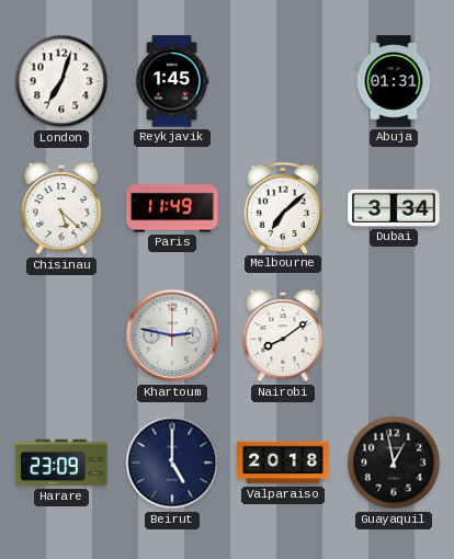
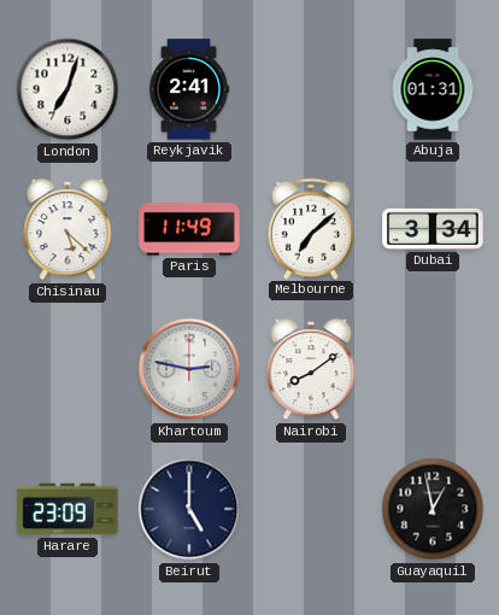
Reykjavik: 1:45 -> 2:41 (189, 89)
Valparaiso: 20:18 -> none (283, 463)
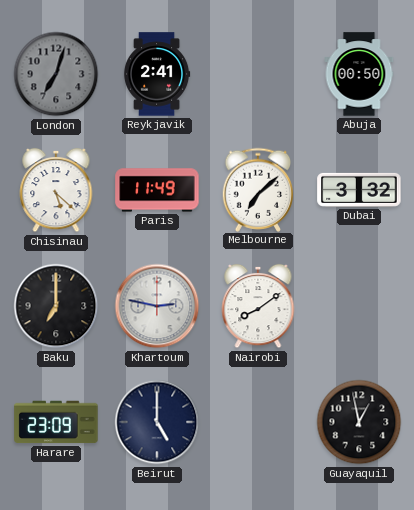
London dial: white -> grey (56, 74)
Abuja: 01:31 -> 00:50 (359, 74)
Dubai: 3:34 -> 3:32 (359, 190)
Baku: none -> 7:00 (56, 306)
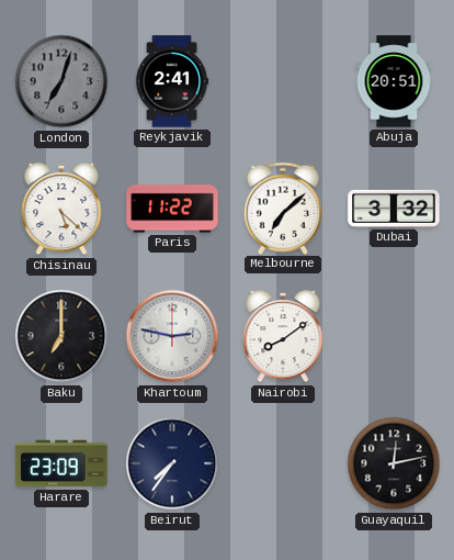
Abuja: 00:50 -> 20:51 (394, 81)
Paris: 11:49 -> 11:22 (172, 209)
Beirut: 5:00 -> 7:36 (172, 463)
Guayaquil: 12:58 -> 12:13 (394, 463)
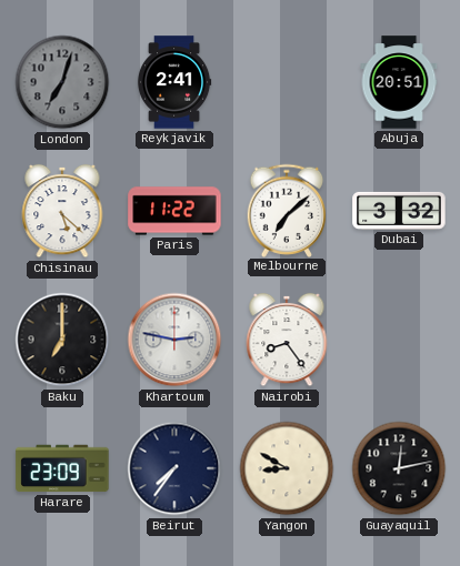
Nairobi: 8:09 -> 8:24 (287, 340)
Yangon: none -> 8:50 (287, 468)
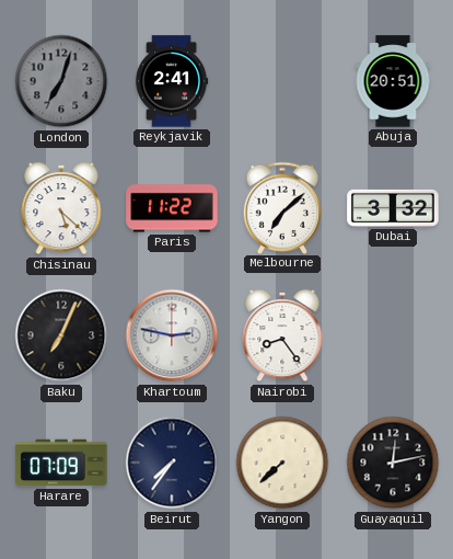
Baku: 7:00 -> 7:04 (61, 335)
Harare: 23:09 -> 07:09 (61, 463)
Yangon: 8:50 -> 7:38 (282, 463)
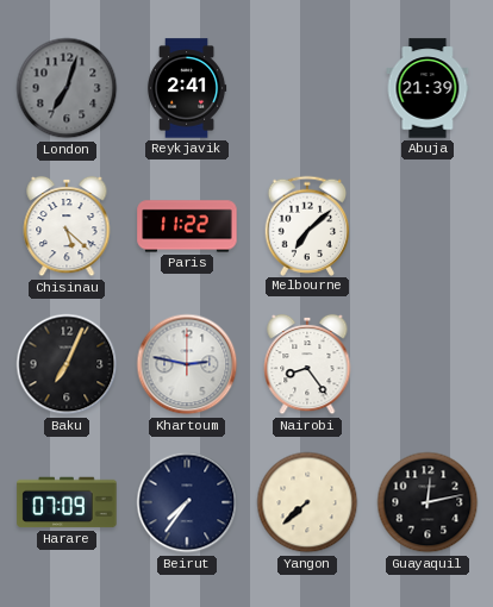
Abuja: 20:51 -> 21:39 (428, 88)
Dubai: 3:32 -> none (393, 208)
